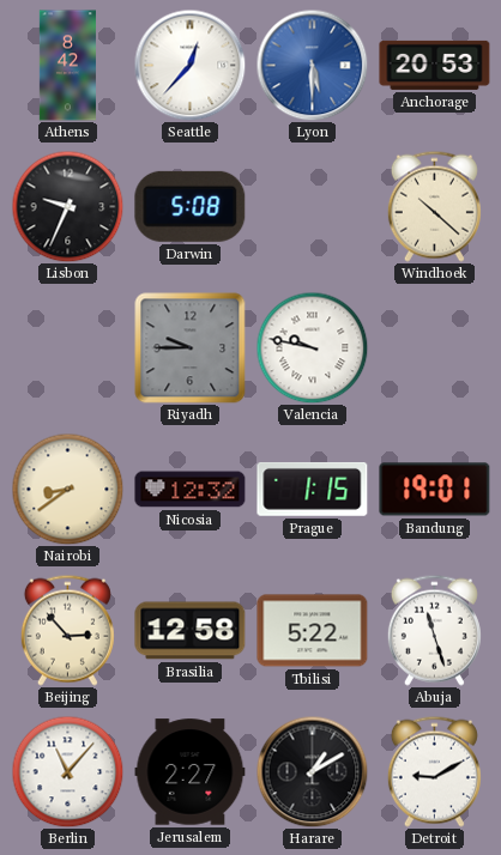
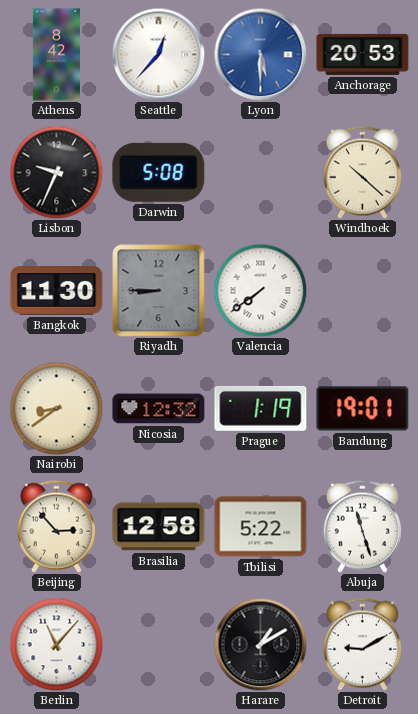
Bangkok: none -> 11:30 (57, 291)
Riyadh: 9:45 -> 8:45 (159, 291)
Valencia: 9:47 -> 7:39 (260, 290)
Prague: 1:15 -> 1:19 (261, 408)
Jerusalem: 2:27 -> none (191, 772)
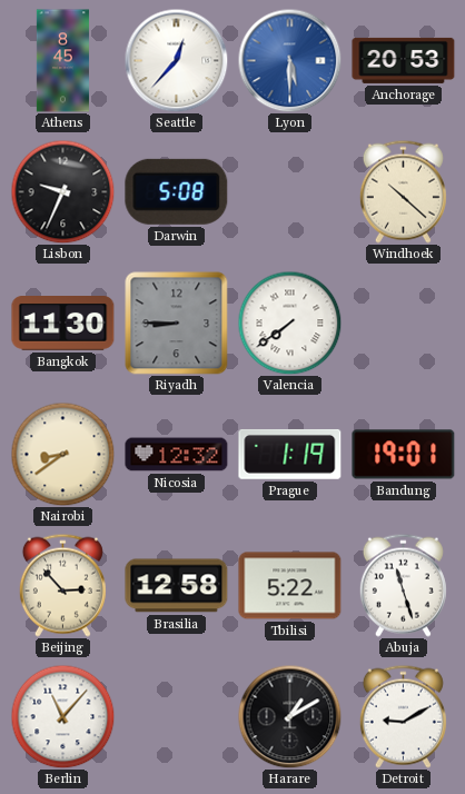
Athens: 8:42 -> 8:45 (62, 61)
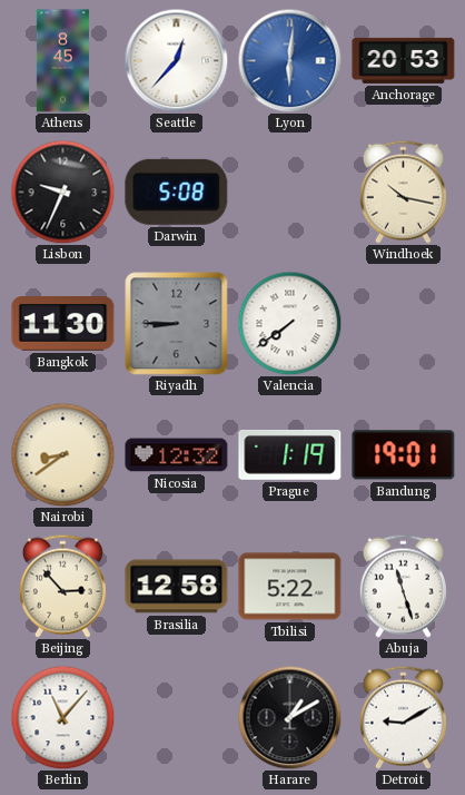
Lyon: 5:30 -> 6:01 (289, 60)
Windhoek: 10:22 -> 10:17 (403, 192)
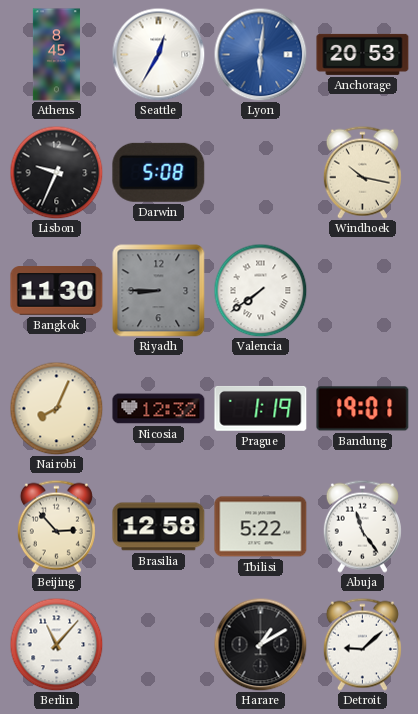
Seattle: 12:37 -> 12:35 (158, 54)
Nairobi: 8:39 -> 8:04 (56, 408)
Abuja: 11:27 -> 11:24 (362, 526)
Detroit: 9:10 -> 9:08 (362, 644)
